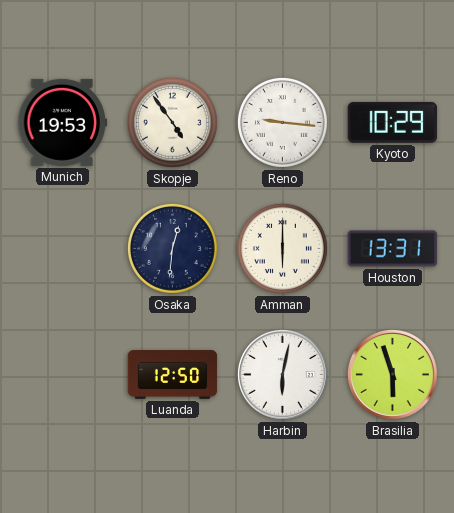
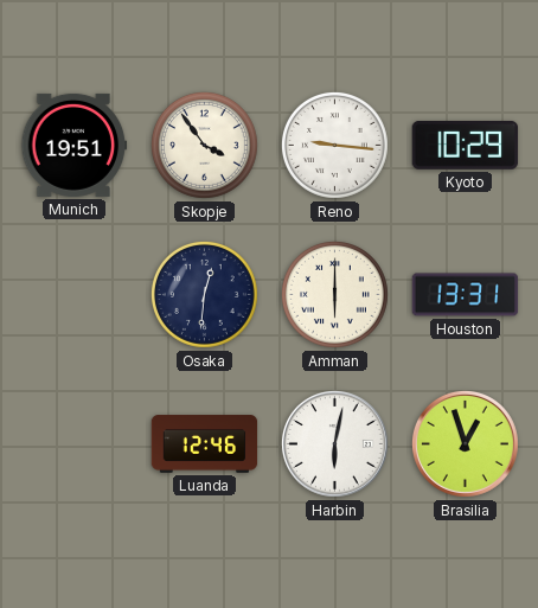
Munich: 19:53 -> 19:51 (75, 145)
Skopje: 4:54 -> 3:54 (204, 145)
Luanda: 12:50 -> 12:46 (205, 444)
Brasilia: 5:57 -> 12:57 (465, 443)
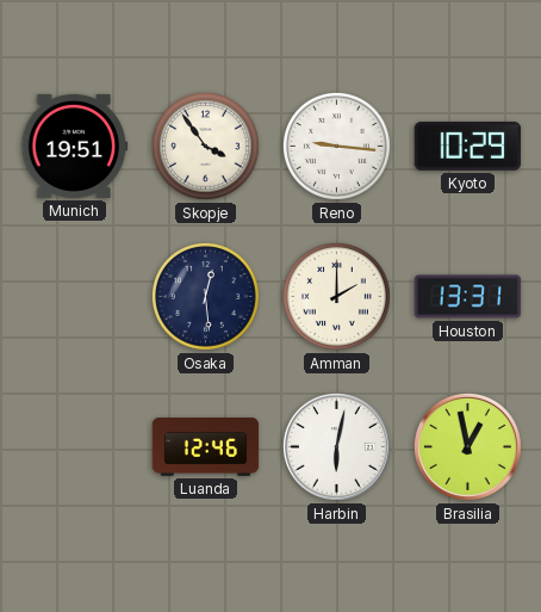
Osaka: 12:31 -> 12:29 (205, 296)
Amman: 6:00 -> 2:00 (336, 296)
Brasilia: 12:57 -> 12:58 (467, 446)
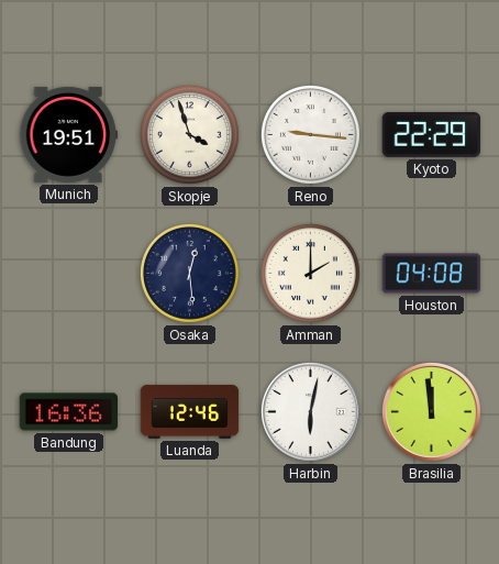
Skopje: 3:54 -> 3:57 (189, 134)
Kyoto: 10:29 -> 22:29 (432, 134)
Houston: 13:31 -> 04:08 (432, 274)
Bandung: none -> 16:36 (69, 412)
Brasilia: 12:58 -> 11:59 (431, 411)
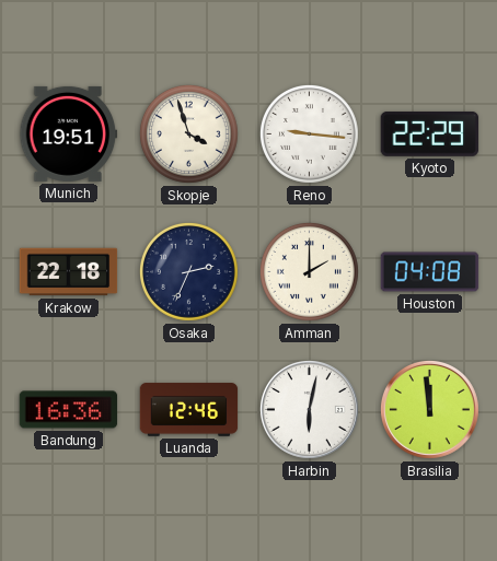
Krakow: none -> 22:18 (69, 272)
Osaka: 12:29 -> 2:34 (188, 271)
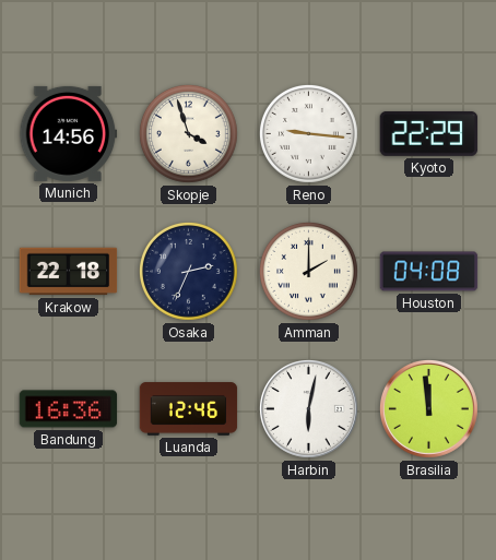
Munich: 19:51 -> 14:56 (69, 133)
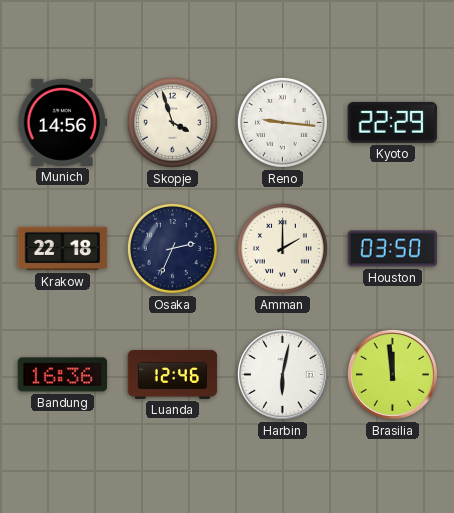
Houston: 04:08 -> 03:50 (393, 249)
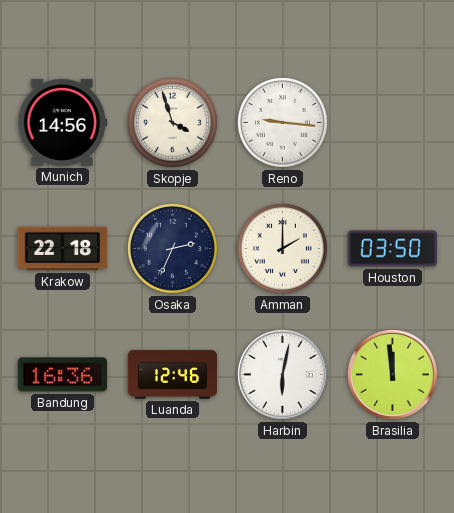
Kyoto: 22:29 -> none (393, 122)
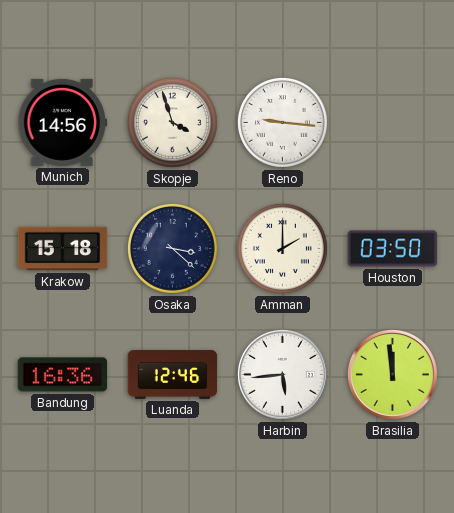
Krakow: 22:18 -> 15:18 (63, 249)
Osaka: 2:34 -> 3:22 (172, 248)
Harbin: 6:02 -> 5:44 (282, 374)
